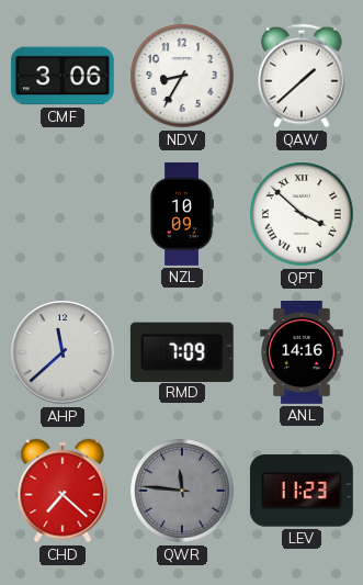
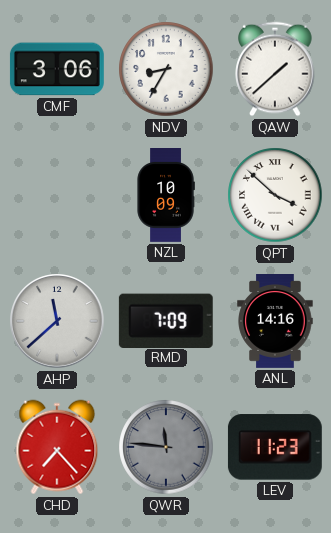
CHD: 7:22 -> 7:23 (57, 447)
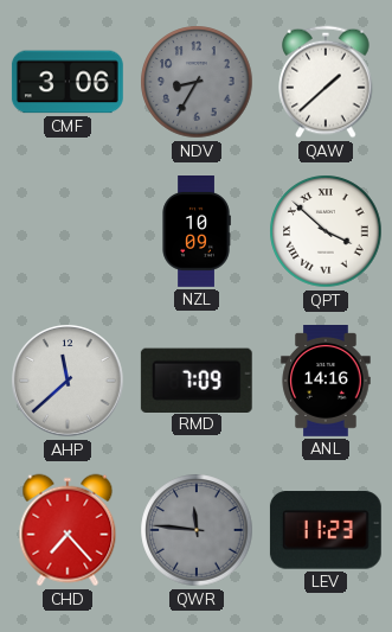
NDV dial: white -> grey (197, 82)
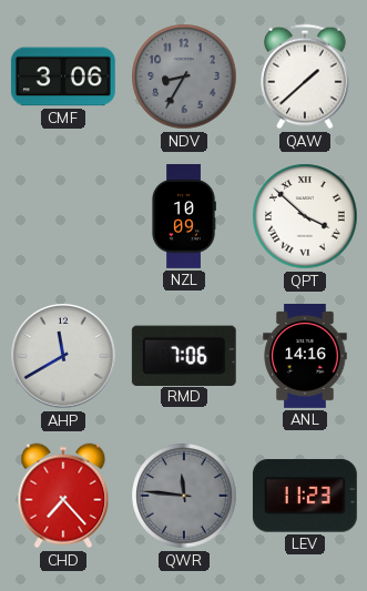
AHP: 11:38 -> 11:40 (64, 357)
RMD: 7:09 -> 7:06 (184, 355)
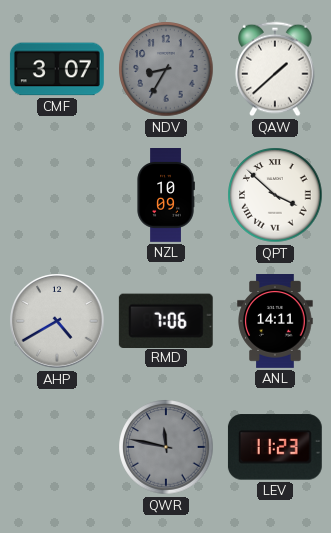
CMF: 3:06 -> 3:07 (57, 69)
AHP: 11:40 -> 4:40 (58, 322)
ANL: 14:16 -> 14:11 (275, 322)
CHD: 7:23 -> none (63, 496)
QWR: 11:46 -> 11:47 (166, 447)
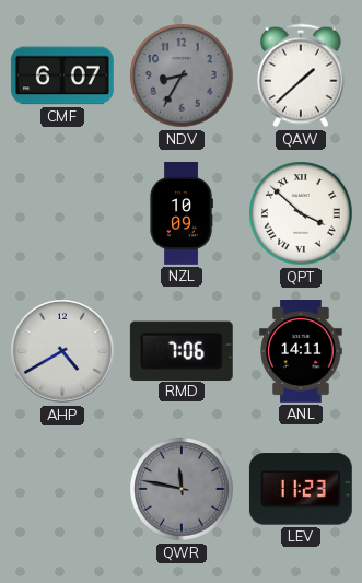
CMF: 3:07 -> 6:07 (62, 75)
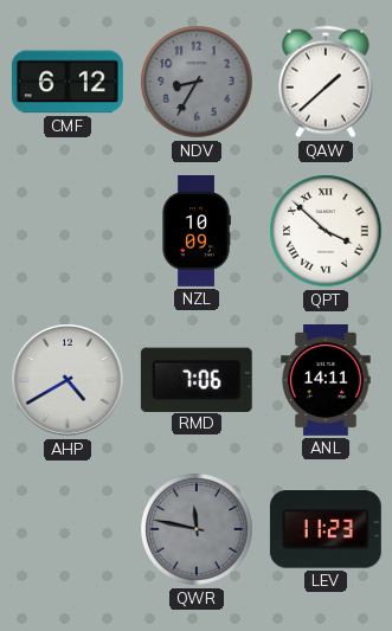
CMF: 6:07 -> 6:12 (68, 82)
